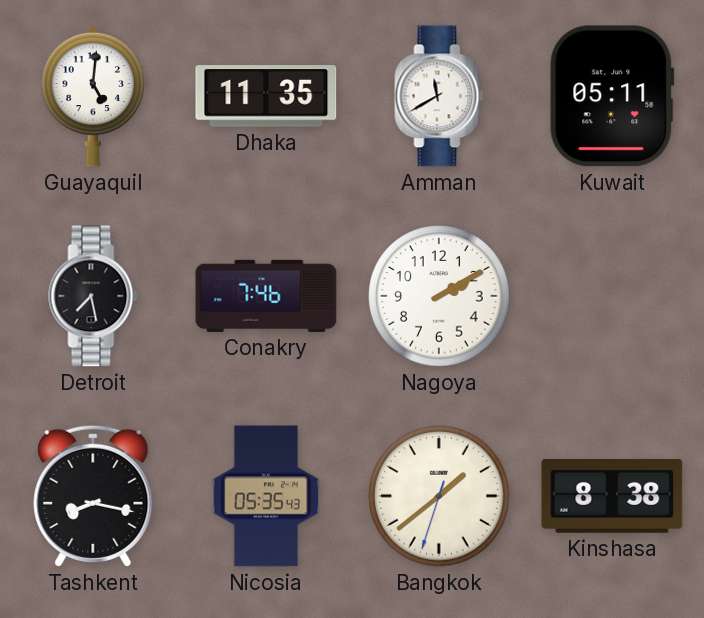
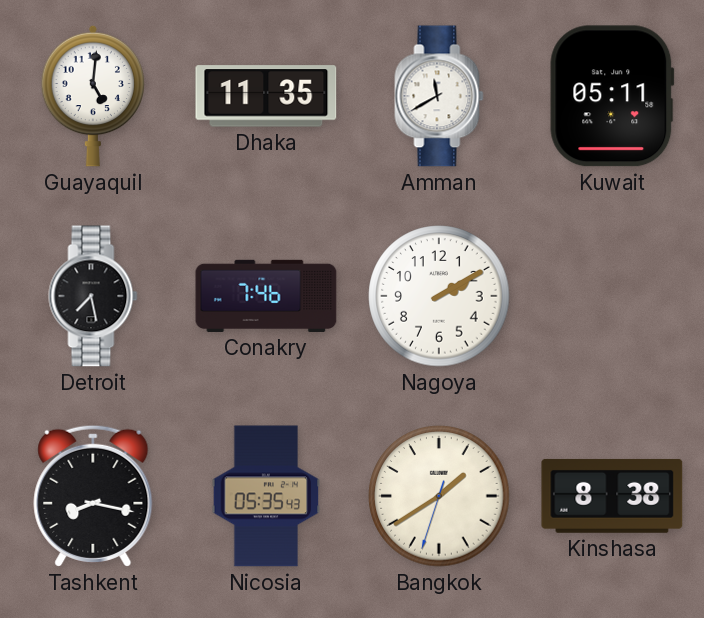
Bangkok: 1:38 -> 1:39 (439, 496)
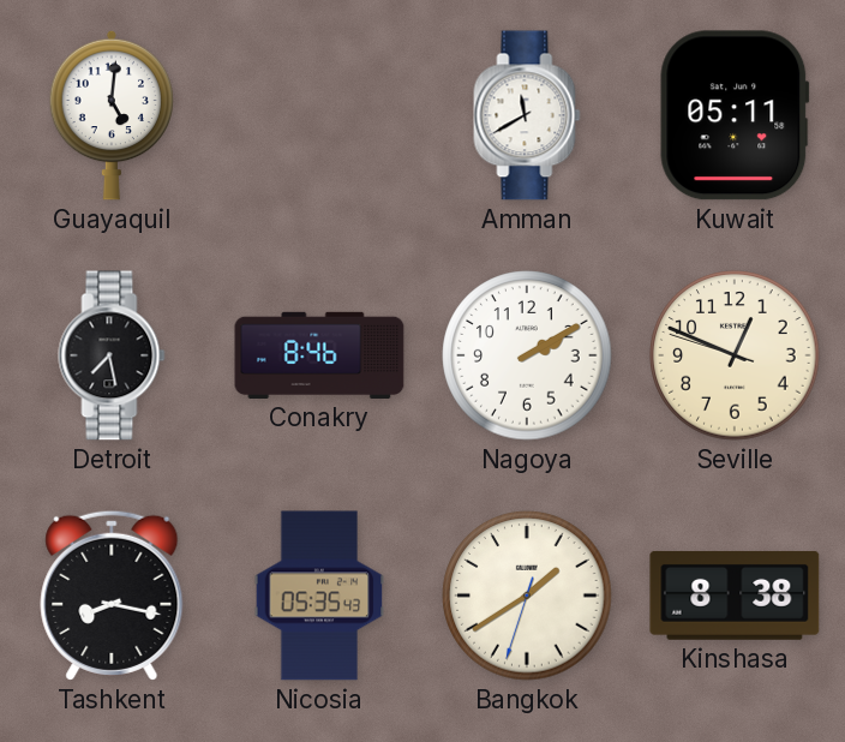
Dhaka: 11:35 -> none (266, 96)
Conakry: 7:46 -> 8:46 (319, 355)
Seville: none -> 12:48 (735, 355)
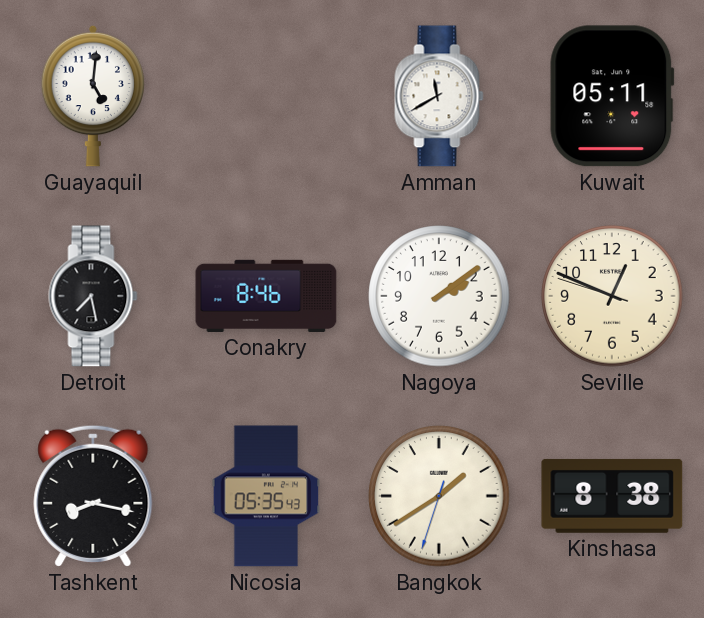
Nagoya: 2:10 -> 2:09 (439, 296)
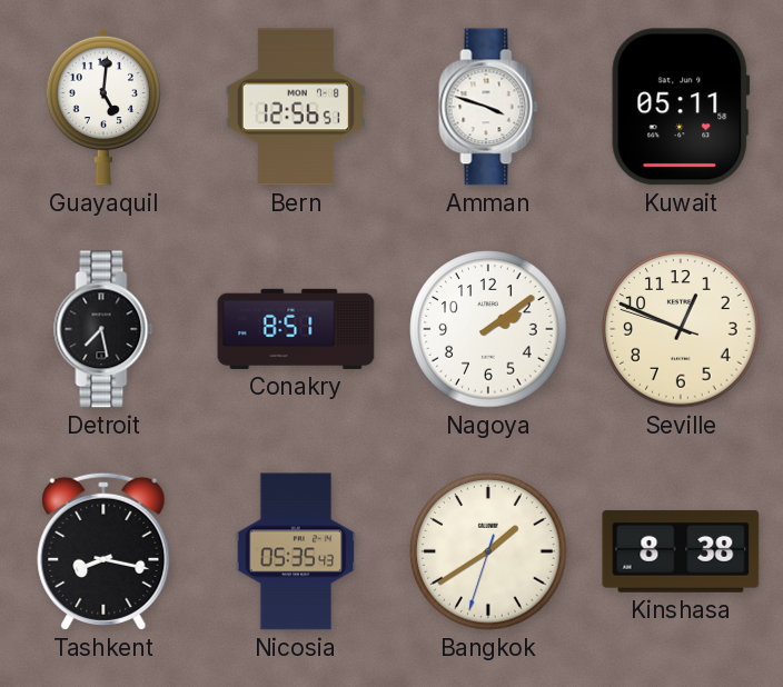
Bern: none -> 12:56 (296, 107)
Amman: 11:40 -> 3:48 (488, 107)
Conakry: 8:46 -> 8:51 (296, 329)
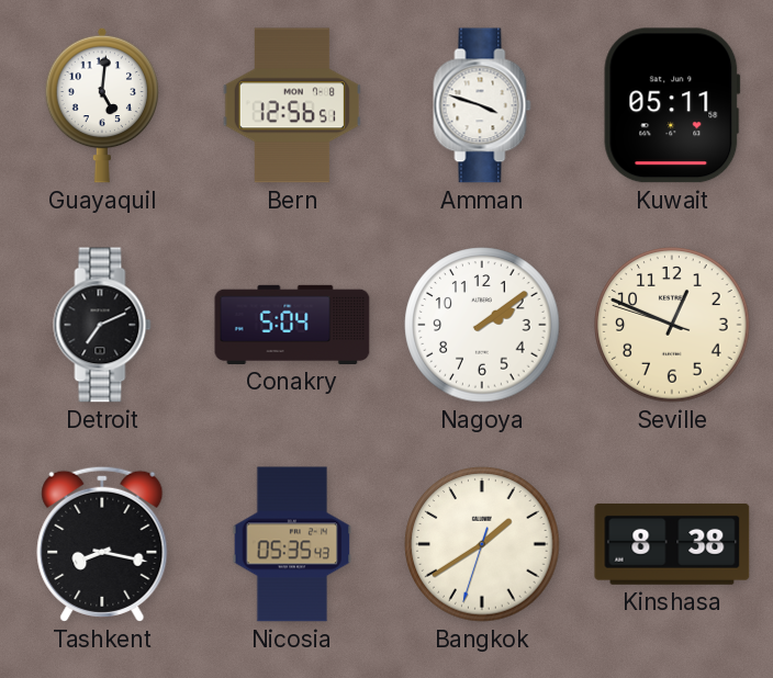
Detroit: 7:28 -> 7:11 (102, 325)
Conakry: 8:51 -> 5:04 (292, 325)
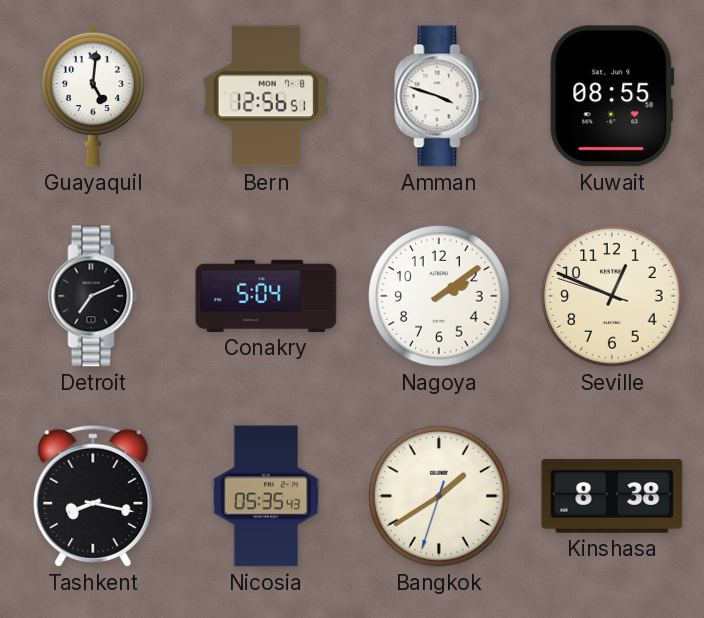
Kuwait: 05:11 -> 08:55 (612, 96)
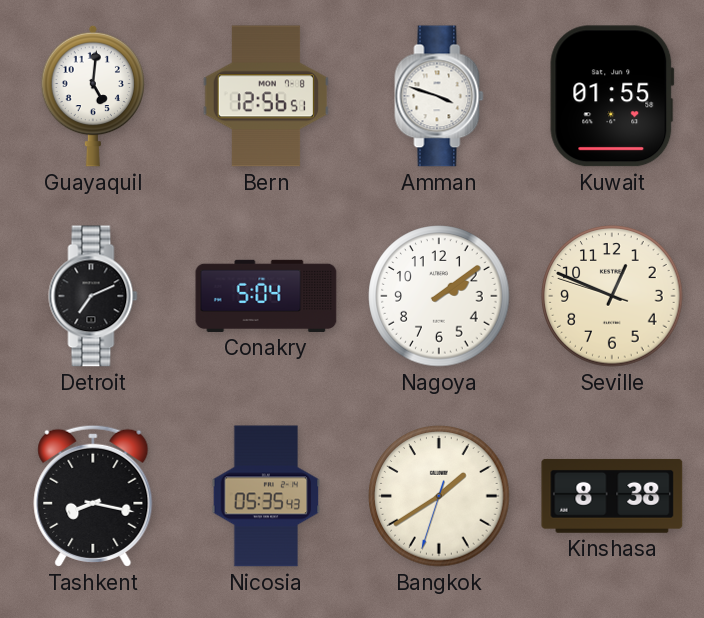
Kuwait: 08:55 -> 01:55 (612, 96)
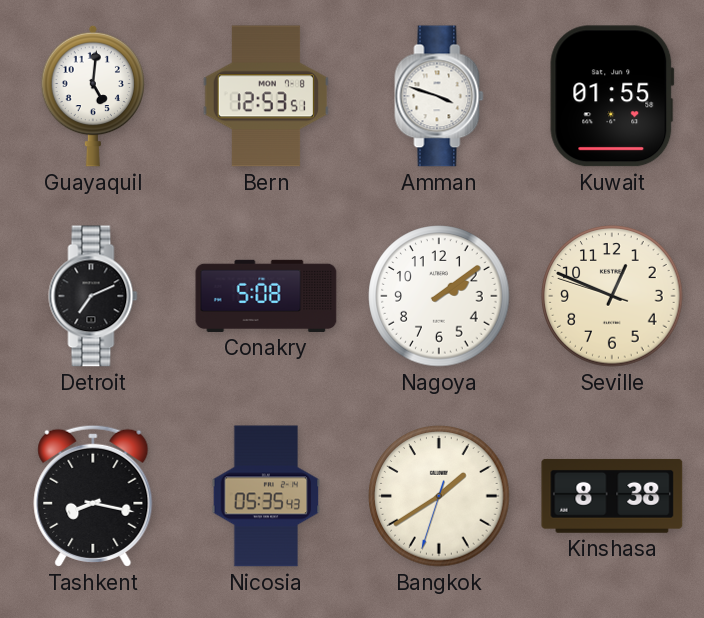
Bern: 12:56 -> 12:53 (266, 96)
Conakry: 5:04 -> 5:08 (266, 296)
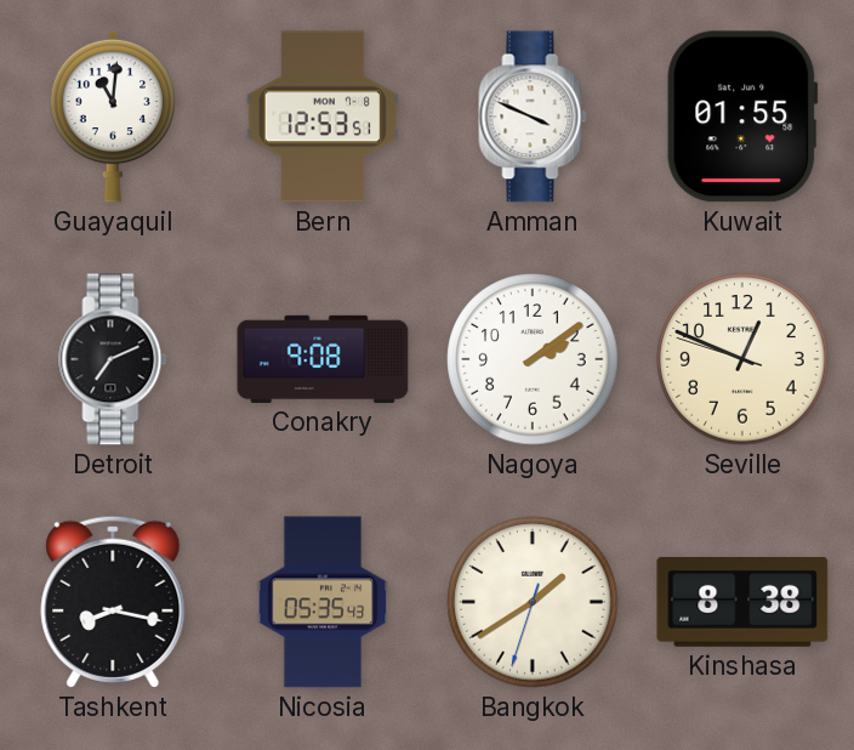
Guayaquil: 5:01 -> 11:01 (113, 117)
Amman: 3:48 -> 3:49 (533, 117)
Conakry: 5:08 -> 9:08 (323, 359)
